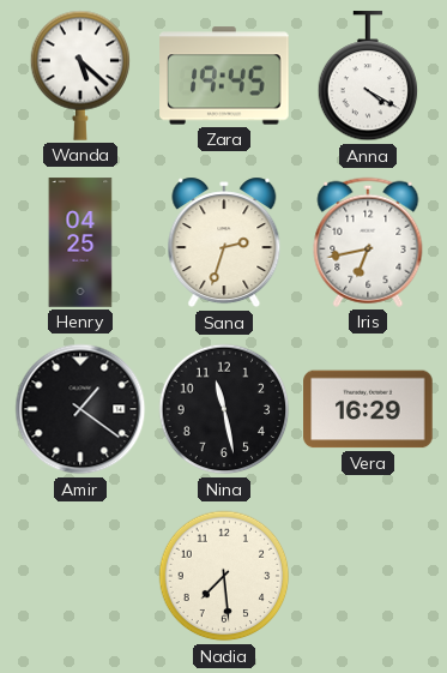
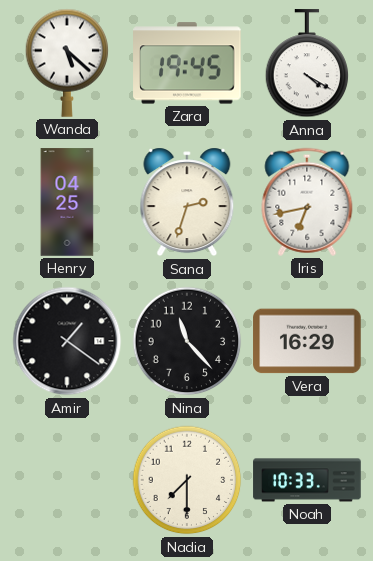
Nina: 11:28 -> 11:23 (187, 341)
Nadia: 7:29 -> 7:30 (187, 480)
Noah: none -> 10:33 (307, 480)
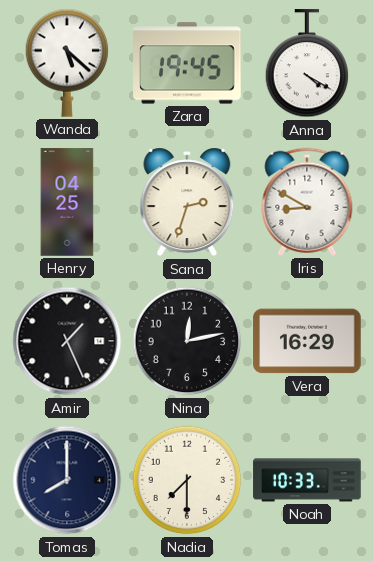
Iris: 6:43 -> 8:50 (307, 202)
Amir: 1:21 -> 1:26 (67, 341)
Nina: 11:23 -> 12:13 (187, 341)
Tomas: none -> 8:00 (67, 480)
